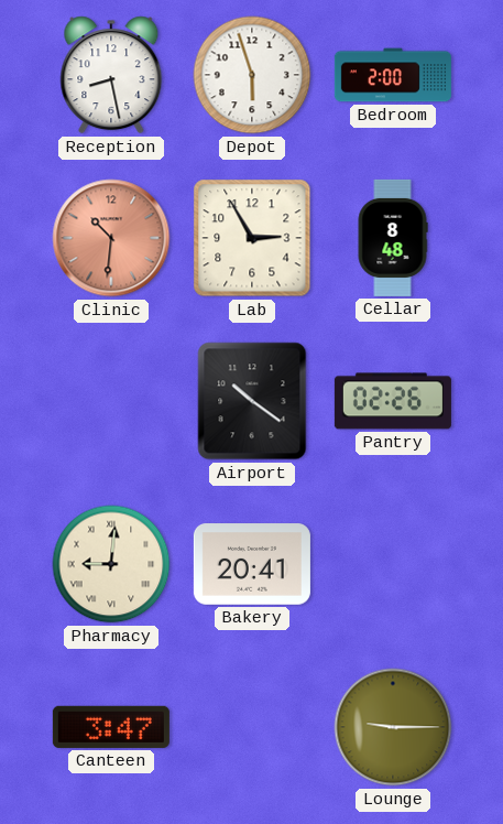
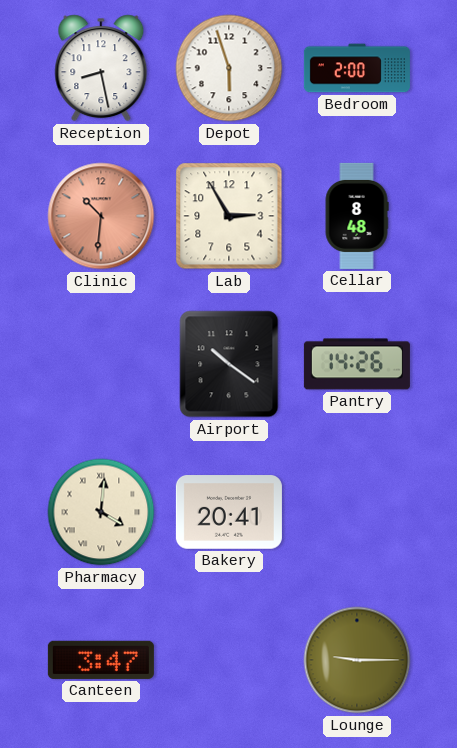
Pantry: 02:26 -> 14:26 (357, 364)
Pharmacy: 9:01 -> 4:01 (101, 512)
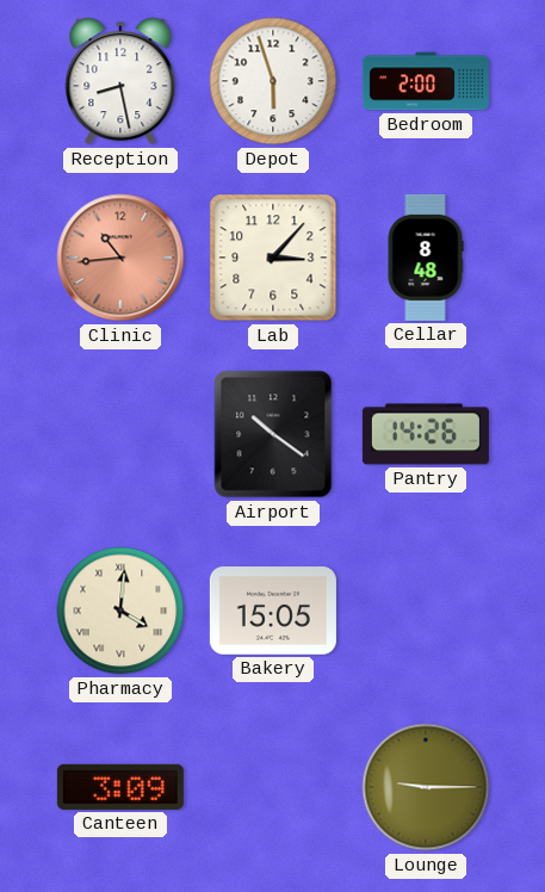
Clinic: 10:31 -> 10:44 (120, 258)
Lab: 2:55 -> 3:07 (273, 258)
Bakery: 20:41 -> 15:05 (273, 611)
Canteen: 3:47 -> 3:09 (120, 787)
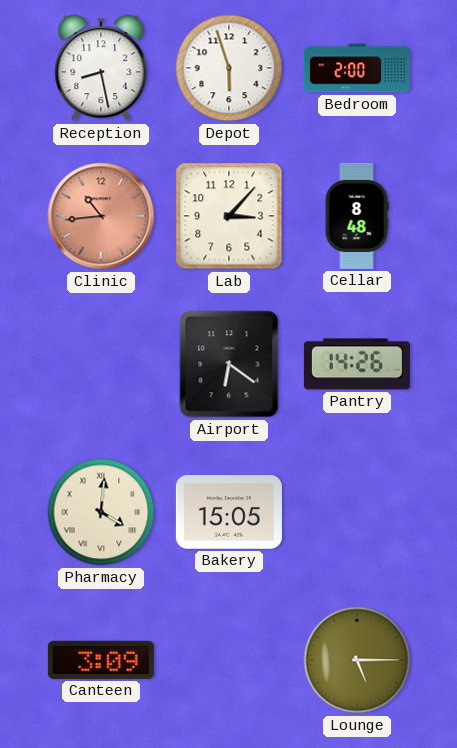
Airport: 10:21 -> 6:21 (229, 364)
Lounge: 9:15 -> 5:15 (357, 660)
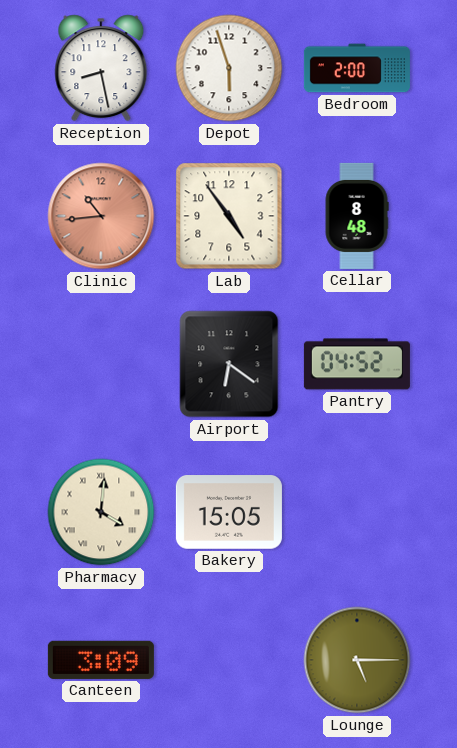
Lab: 3:07 -> 4:54 (229, 216)
Pantry: 14:26 -> 04:52 (357, 364)
